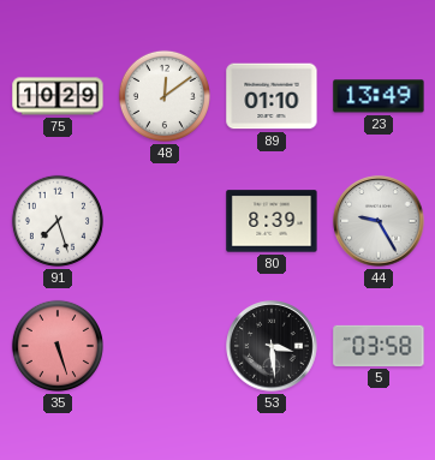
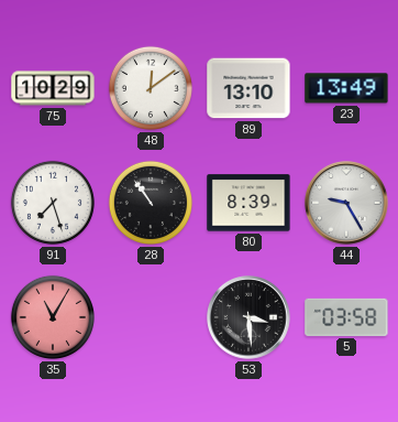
89: 01:10 -> 13:10 (248, 88)
28: none -> 10:54 (151, 203)
35: 5:27 -> 11:05 (53, 317)
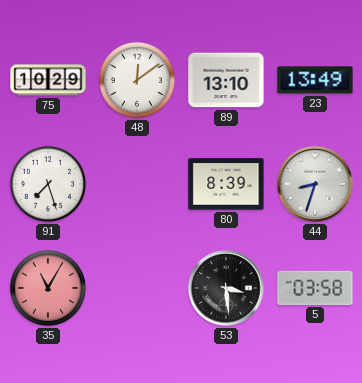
28: 10:54 -> none (151, 203)
44: 9:25 -> 8:33 (315, 184)
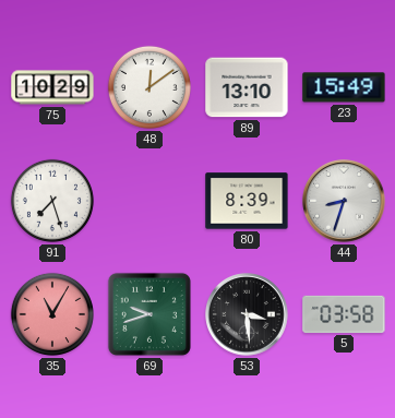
23: 13:49 -> 15:49 (344, 87)
69: none -> 9:42 (149, 314)
